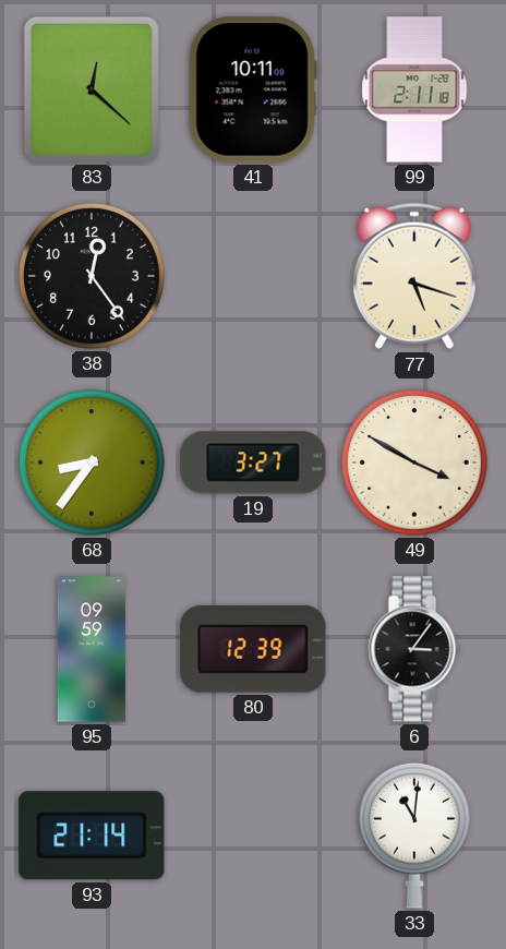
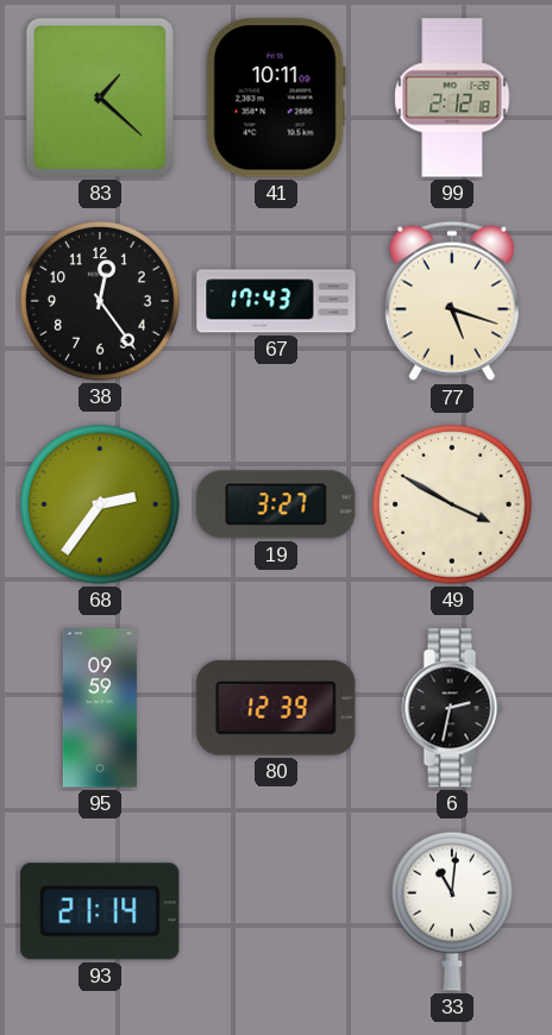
83: 12:22 -> 1:22 (100, 98)
99: 2:11 -> 2:12 (452, 98)
67: none -> 17:43 (276, 301)
68: 8:36 -> 2:36 (100, 504)
6: 3:06 -> 2:32 (452, 708)
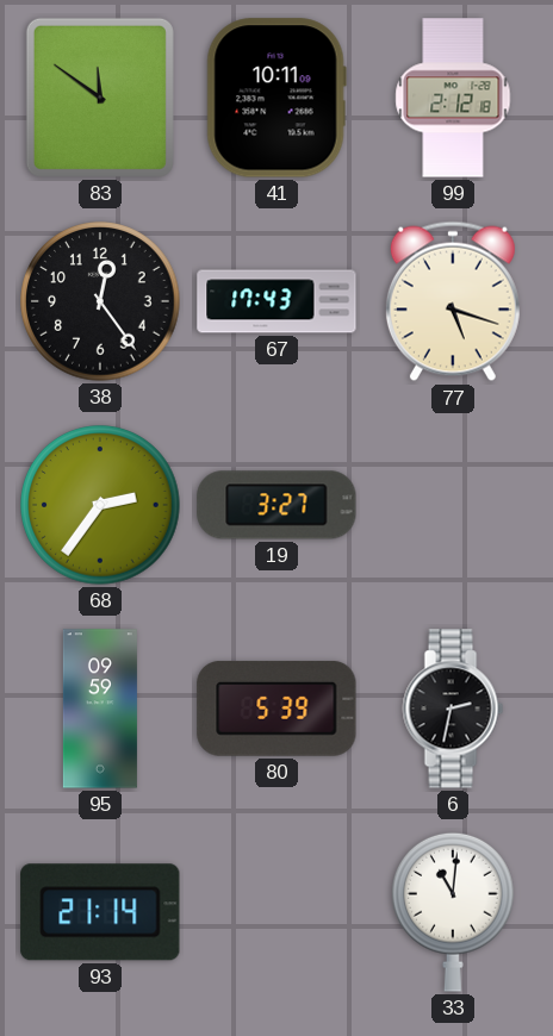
83: 1:22 -> 11:51 (100, 98)
49: 3:50 -> none (452, 504)
80: 12:39 -> 5:39 (276, 709)
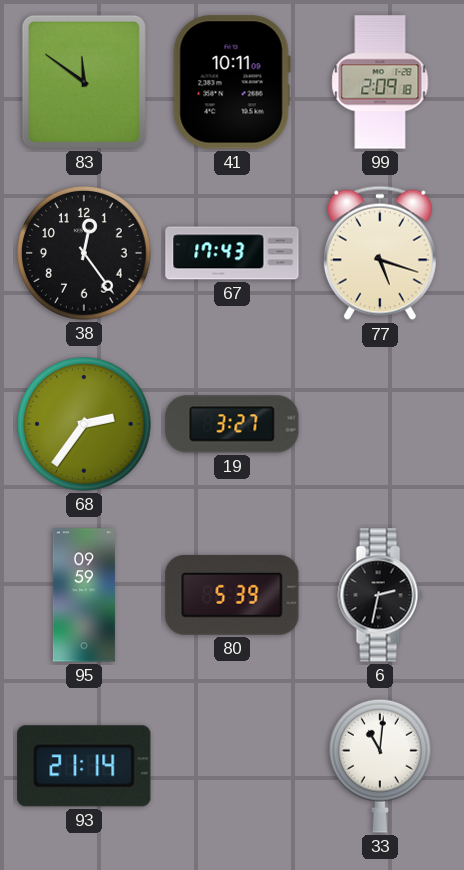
99: 2:12 -> 2:09 (380, 82)
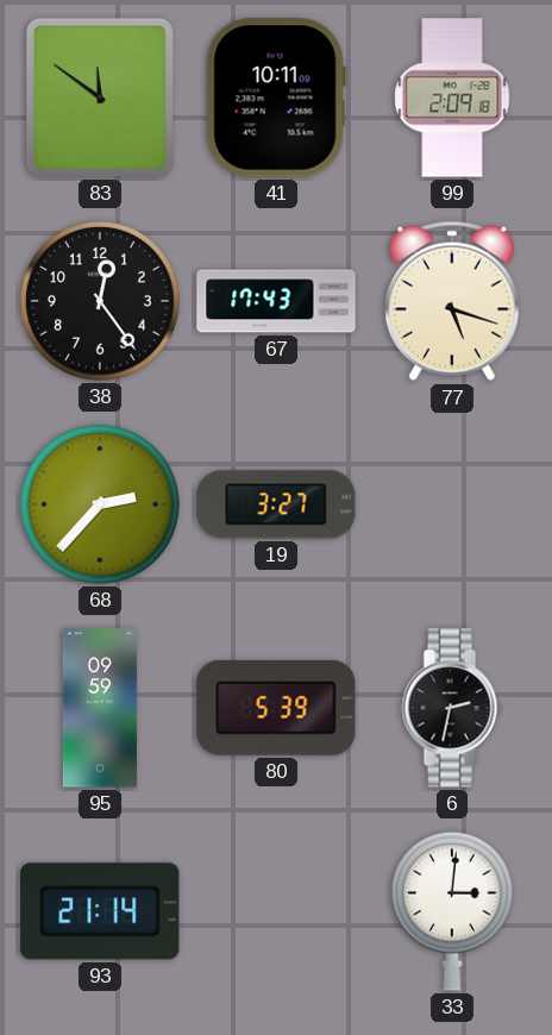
68: 2:36 -> 2:37 (100, 504)
33: 11:01 -> 3:01 (453, 911)
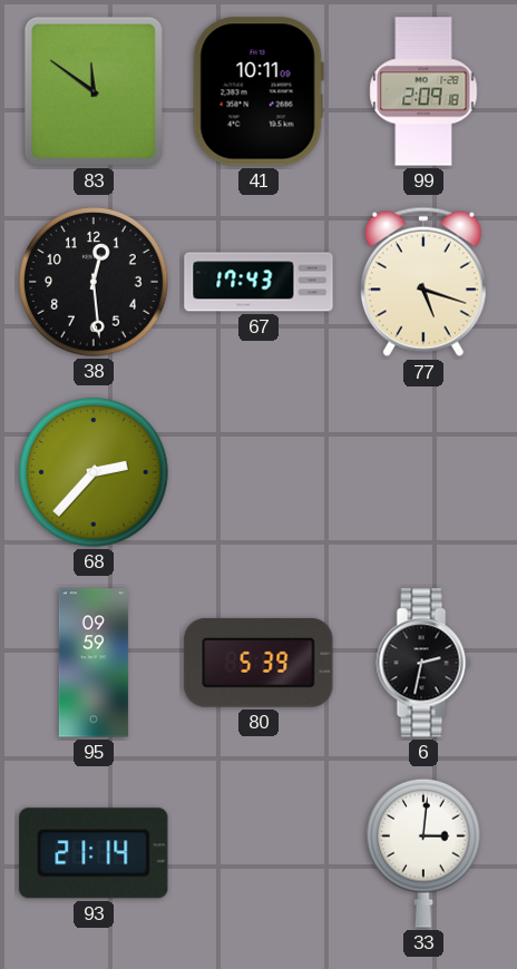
38: 12:24 -> 12:29 (94, 282)
19: 3:27 -> none (276, 504)
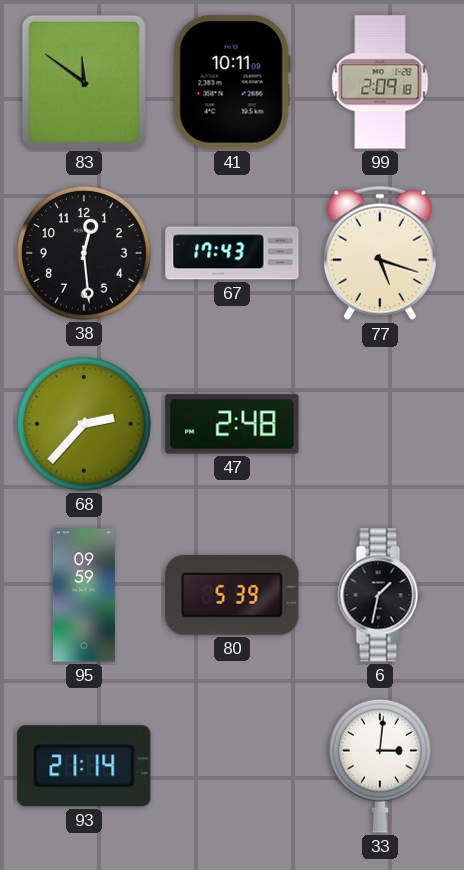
47: none -> 2:48 (232, 424)
6: 2:32 -> 1:32 (380, 595)
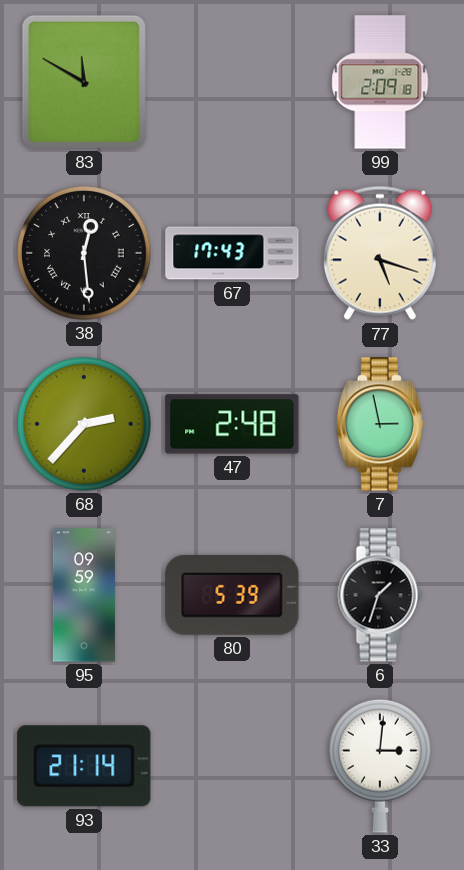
83: 11:51 -> 11:50 (84, 82)
41: 10:11 -> none (232, 82)
38 numerals: Arabic -> Roman (84, 253)
7: none -> 2:58 (380, 424)
6: 1:32 -> 1:33 (380, 595)
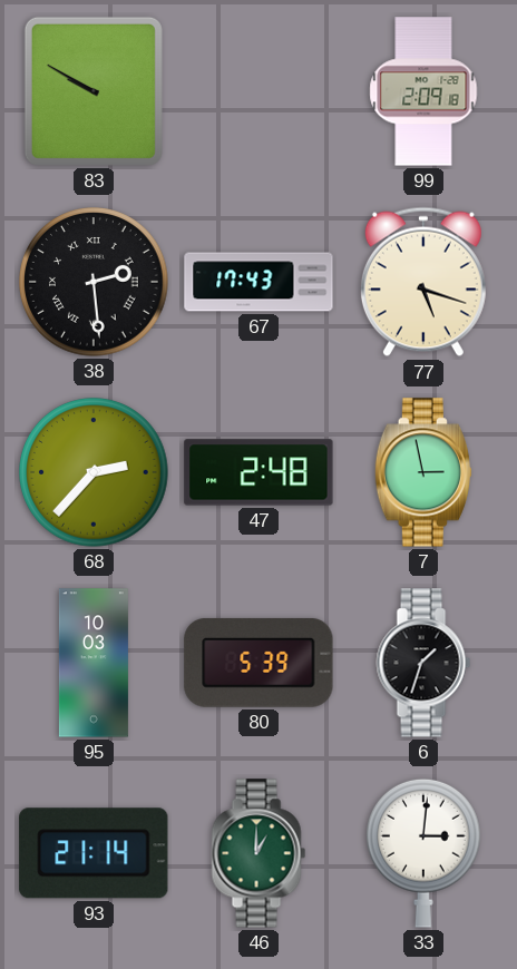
83: 11:50 -> 9:50 (94, 91)
38: 12:29 -> 2:29 (94, 282)
95: 09:59 -> 10:03 (94, 663)
46: none -> 1:00 (258, 853)
